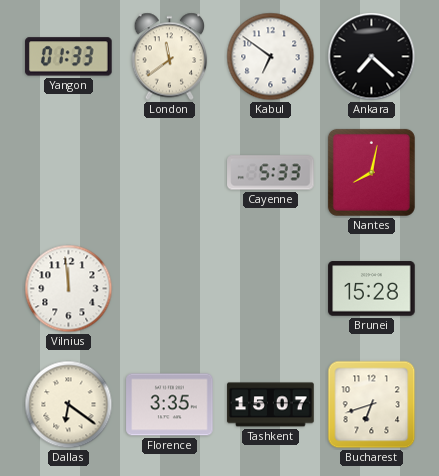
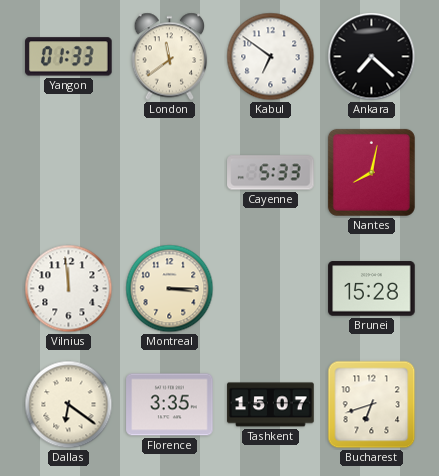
Montreal: none -> 3:15 (170, 289)
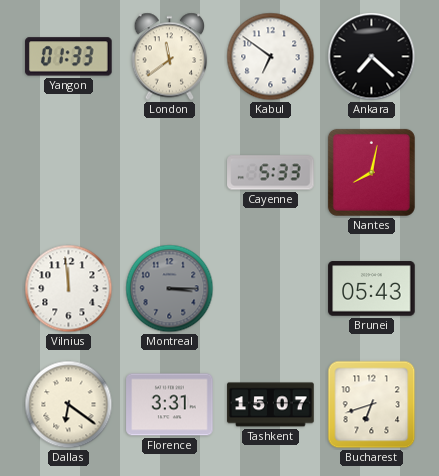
Montreal dial: cream -> grey (170, 289)
Brunei: 15:28 -> 05:43 (372, 289)
Florence: 3:35 -> 3:31 (170, 405)
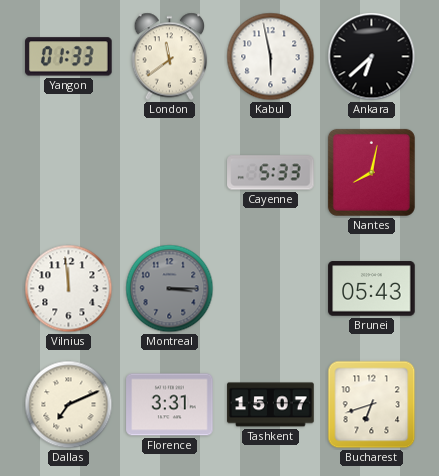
Kabul: 6:51 -> 5:58 (271, 57)
Ankara: 7:22 -> 6:38 (372, 57)
Dallas: 6:21 -> 7:11 (69, 405)
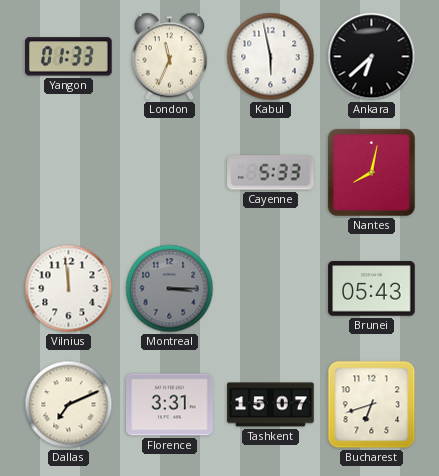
London: 11:39 -> 11:34 (170, 57)
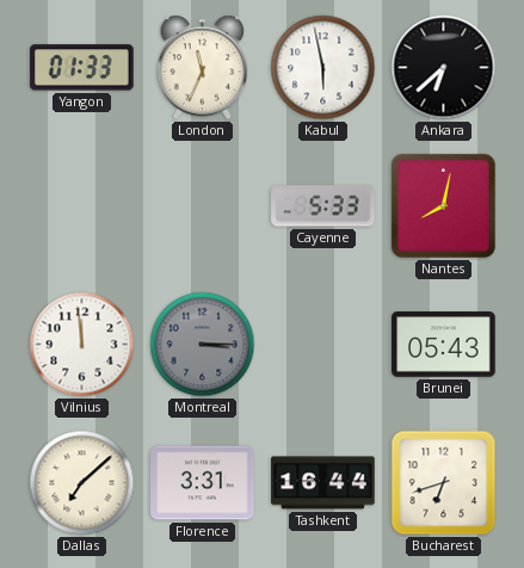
Dallas: 7:11 -> 7:08 (82, 483)
Tashkent: 15:07 -> 16:44 (323, 483)
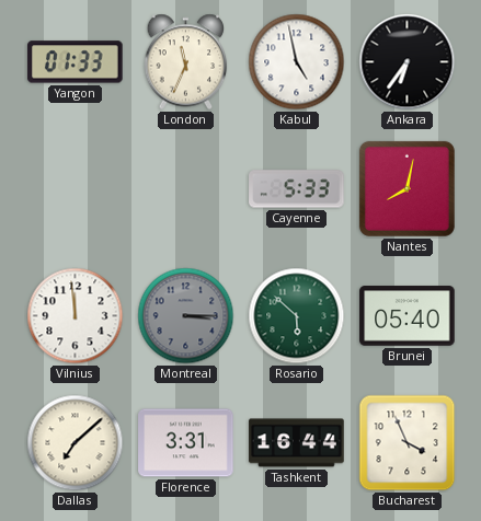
Kabul: 5:58 -> 4:58 (297, 62)
Ankara: 6:38 -> 6:36 (408, 62)
Rosario: none -> 5:52 (297, 316)
Brunei: 05:43 -> 05:40 (408, 316)
Bucharest: 6:42 -> 3:56 (408, 443)
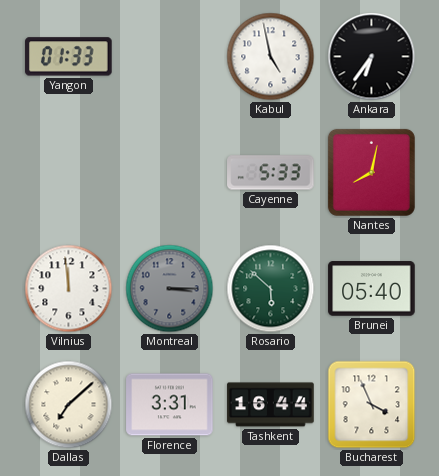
London: 11:34 -> none (186, 62)
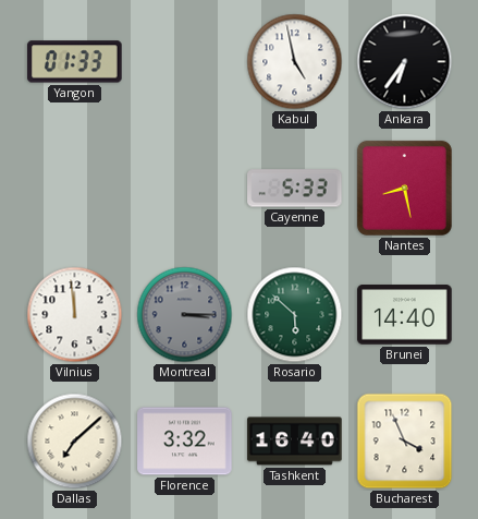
Nantes: 8:02 -> 8:28 (404, 188)
Brunei: 05:40 -> 14:40 (405, 315)
Florence: 3:31 -> 3:32 (185, 442)
Tashkent: 16:44 -> 16:40 (295, 442)
